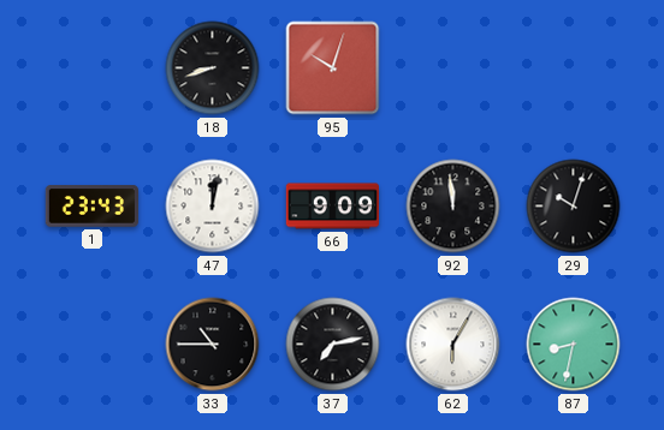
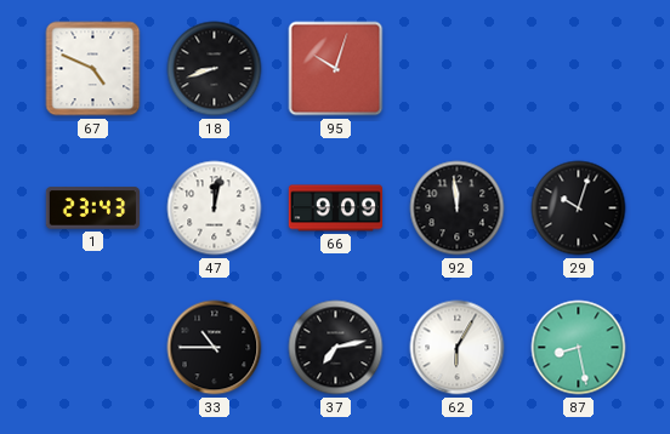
67: none -> 4:49 (93, 69)
87: 8:32 -> 8:28 (579, 348)
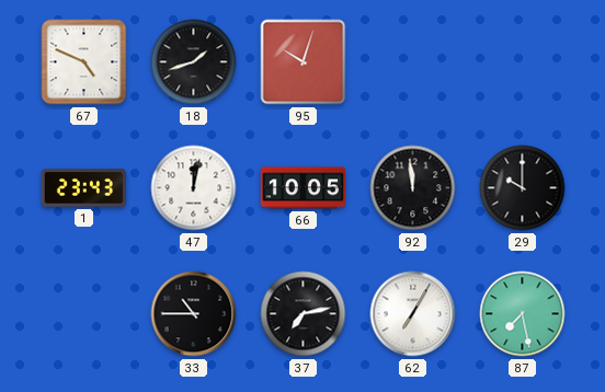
18: 8:42 -> 1:42 (194, 62)
66: 9:09 -> 10:05 (302, 188)
29: 10:03 -> 10:00 (523, 188)
62: 6:05 -> 7:05 (413, 314)
87: 8:28 -> 7:28 (523, 314)
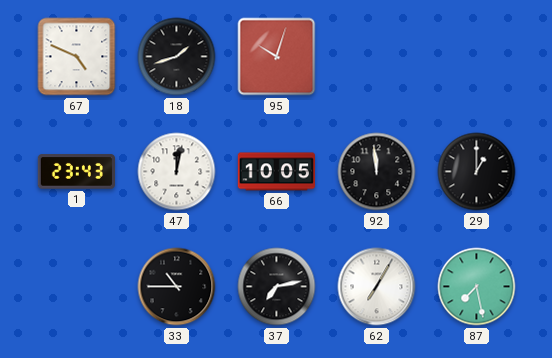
29: 10:00 -> 1:00 (477, 172)
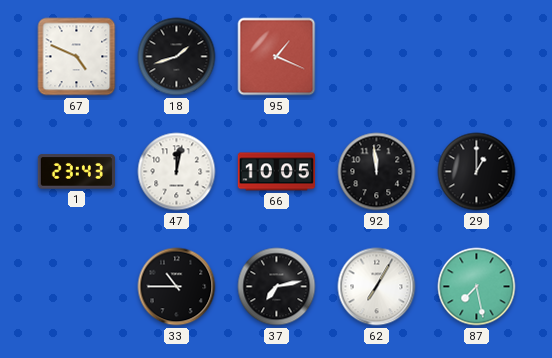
95: 10:03 -> 1:19 (277, 57)
